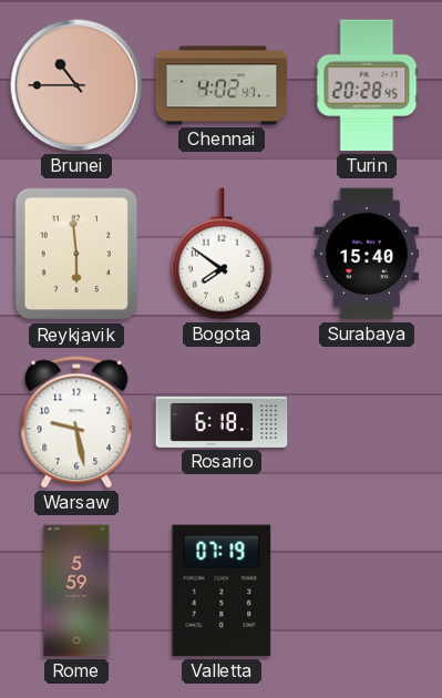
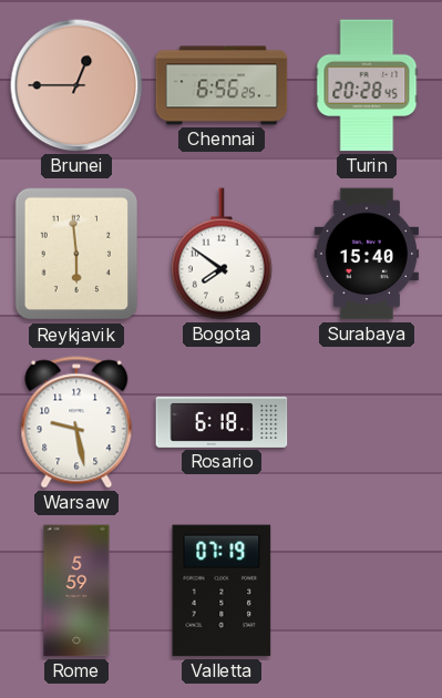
Brunei: 10:45 -> 12:45 (76, 85)
Chennai: 4:02 -> 6:56 (222, 85)
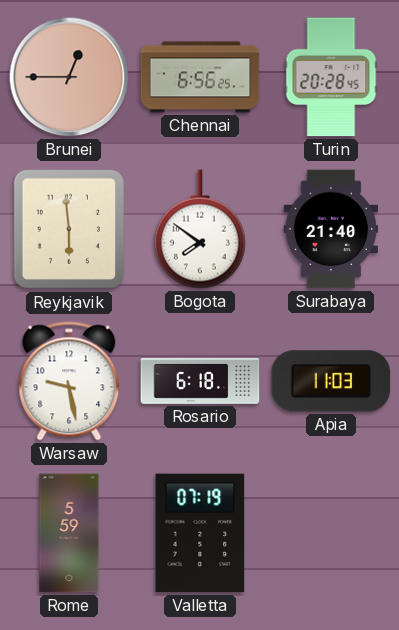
Surabaya: 15:40 -> 21:40 (330, 229)
Apia: none -> 11:03 (331, 381)
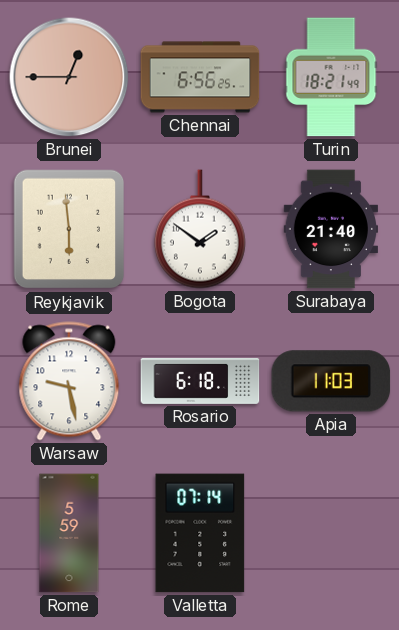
Turin: 20:28 -> 18:21 (331, 77)
Bogota: 7:51 -> 1:51 (200, 229)
Valletta: 07:19 -> 07:14 (200, 533)
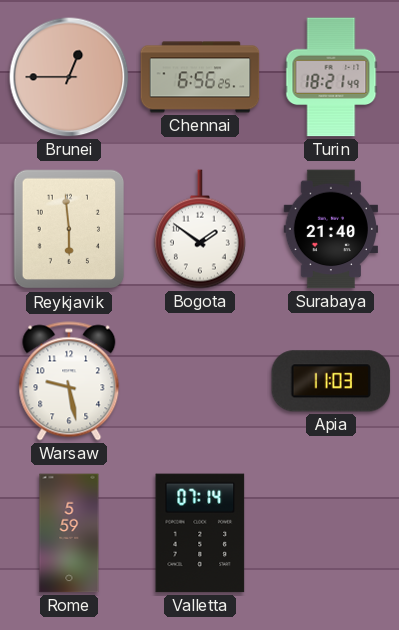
Rosario: 6:18 -> none (200, 381)
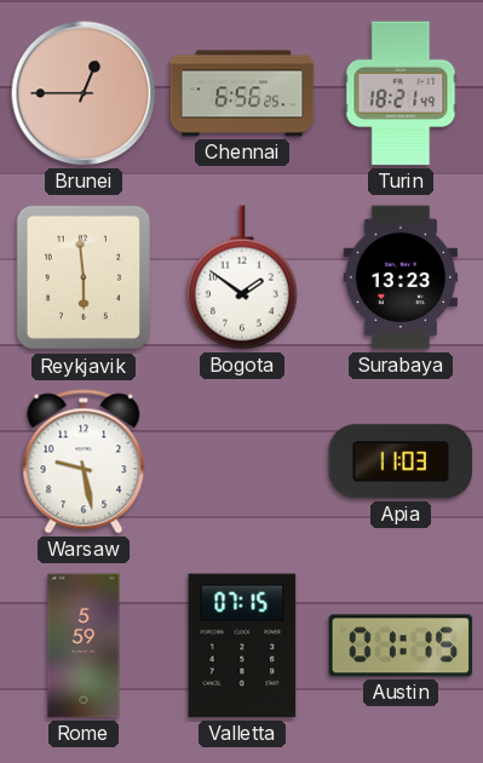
Surabaya: 21:40 -> 13:23 (399, 277)
Valletta: 07:14 -> 07:15 (242, 646)
Austin: none -> 01:15 (401, 646)
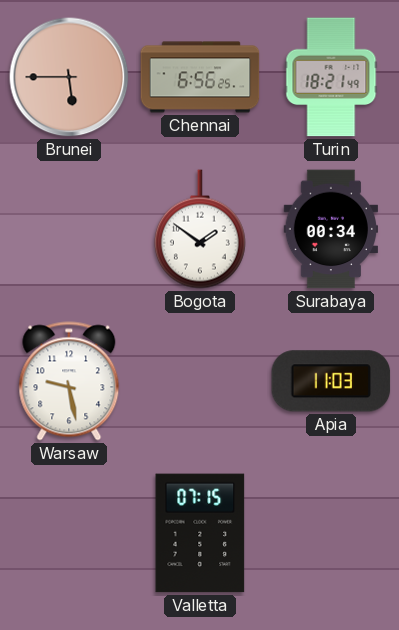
Brunei: 12:45 -> 5:45 (69, 77)
Reykjavik: 5:59 -> none (84, 277)
Surabaya: 13:23 -> 00:34 (330, 229)
Rome: 5:59 -> none (84, 646)
Austin: 01:15 -> none (401, 646)
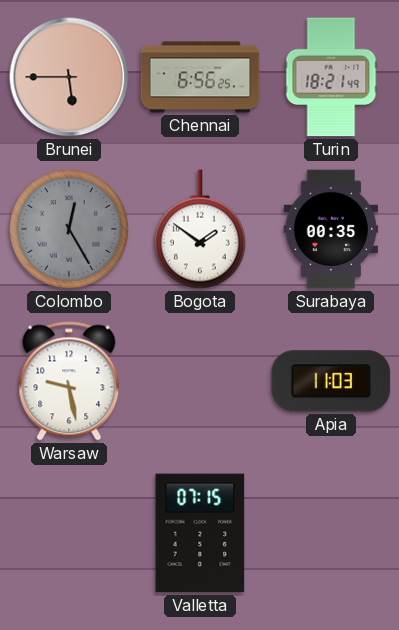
Colombo: none -> 12:25 (69, 229)
Surabaya: 00:34 -> 00:35 (330, 229)
